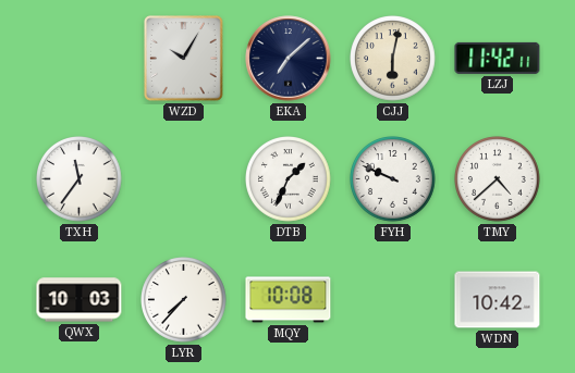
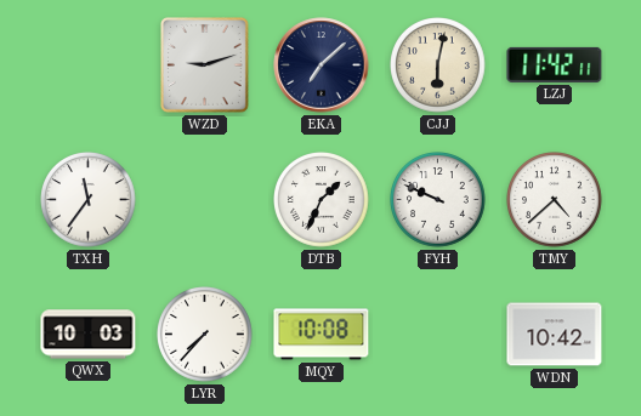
WZD: 10:05 -> 9:12 (205, 65)
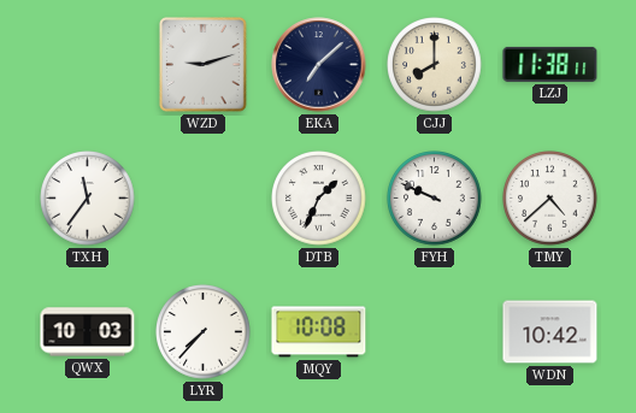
CJJ: 6:02 -> 8:00 (435, 65)
LZJ: 11:42 -> 11:38 (550, 64)
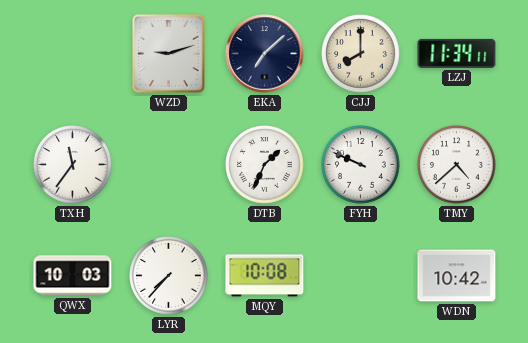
LZJ: 11:38 -> 11:34 (457, 53)
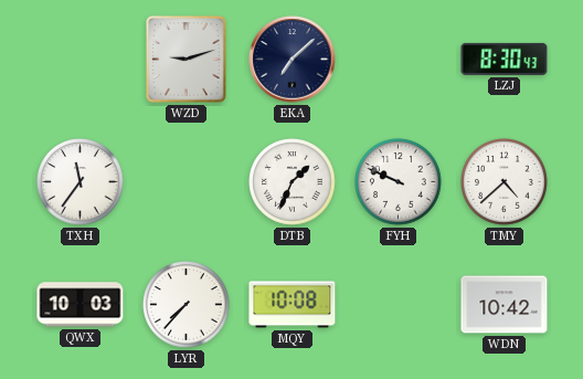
CJJ: 8:00 -> none (361, 54)
LZJ: 11:34 -> 8:30 (505, 59)
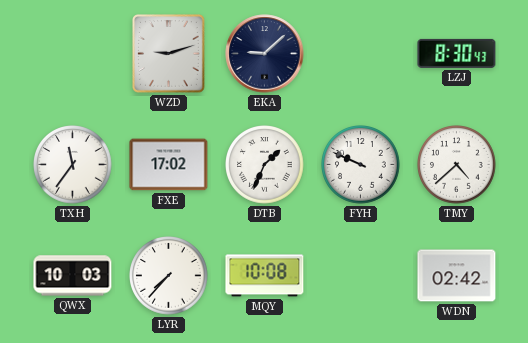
EKA: 7:08 -> 9:08 (265, 54)
FXE: none -> 17:02 (169, 165)
WDN: 10:42 -> 02:42 (457, 276)
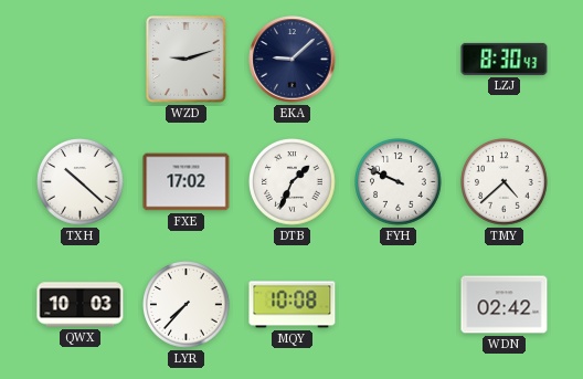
TXH: 11:36 -> 10:22 (81, 182)
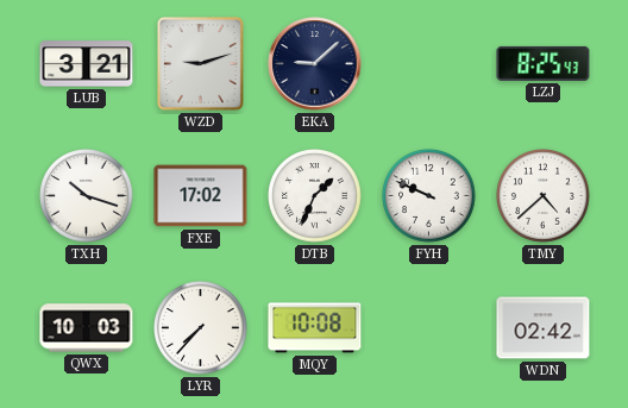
LUB: none -> 3:21 (87, 64)
LZJ: 8:30 -> 8:25 (544, 63)
TXH: 10:22 -> 10:18 (87, 196)
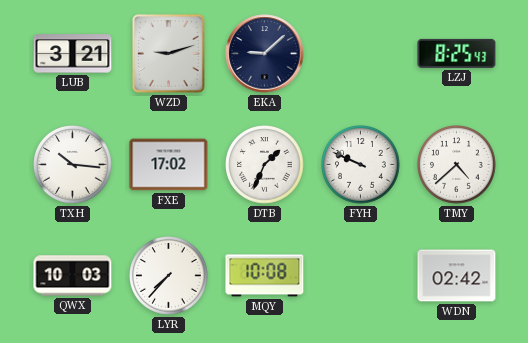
TXH: 10:18 -> 10:16 (73, 165)
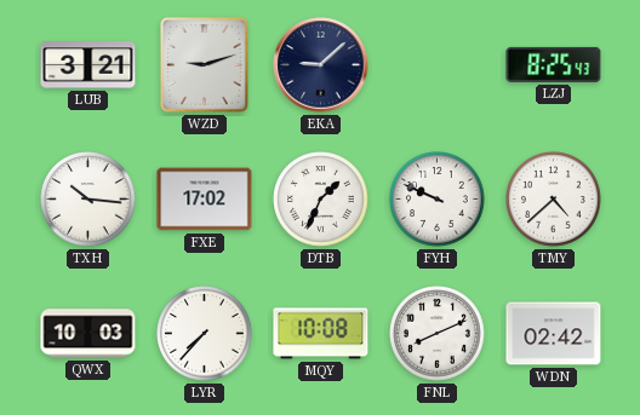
FNL: none -> 8:11 (438, 334)
